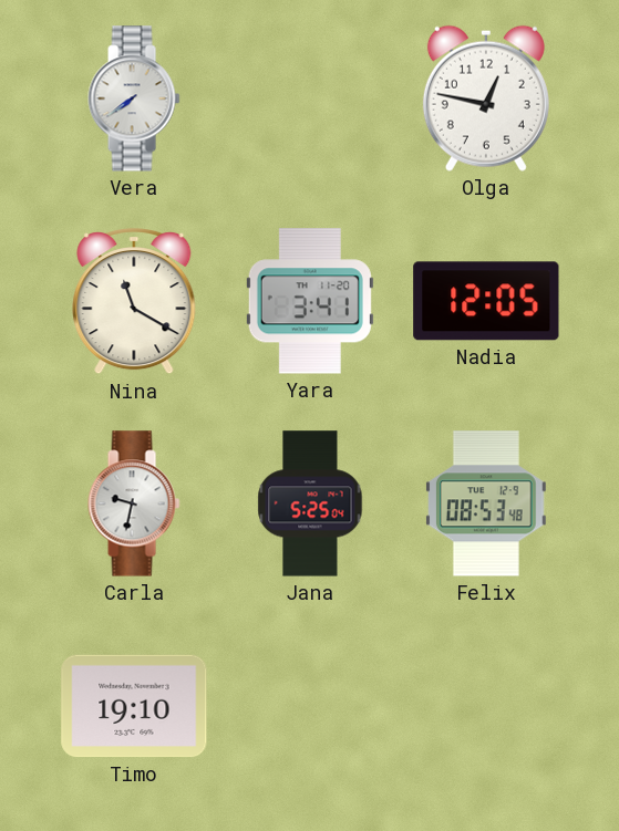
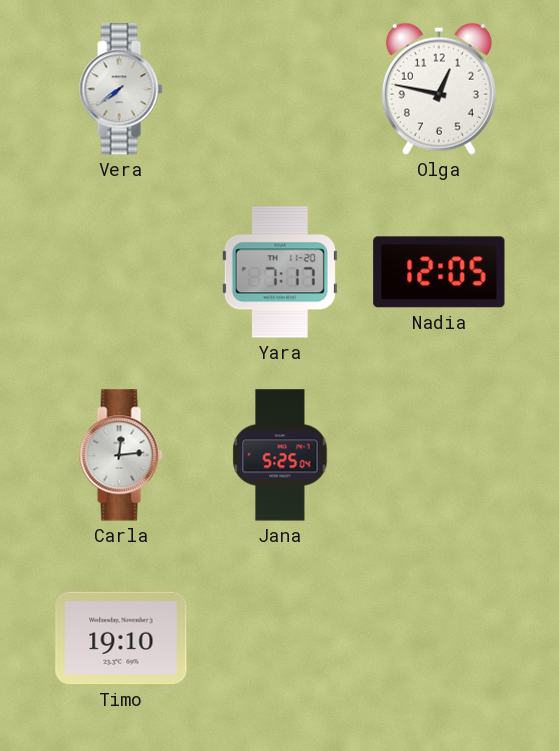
Nina: 11:20 -> none (134, 301)
Yara: 3:41 -> 7:17 (280, 272)
Carla: 9:32 -> 12:14 (121, 455)
Felix: 08:53 -> none (486, 503)
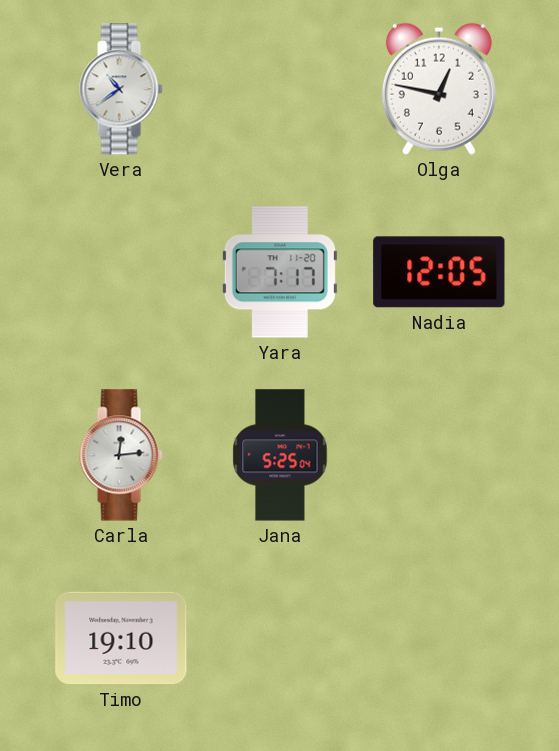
Vera: 7:39 -> 10:39 (121, 89)
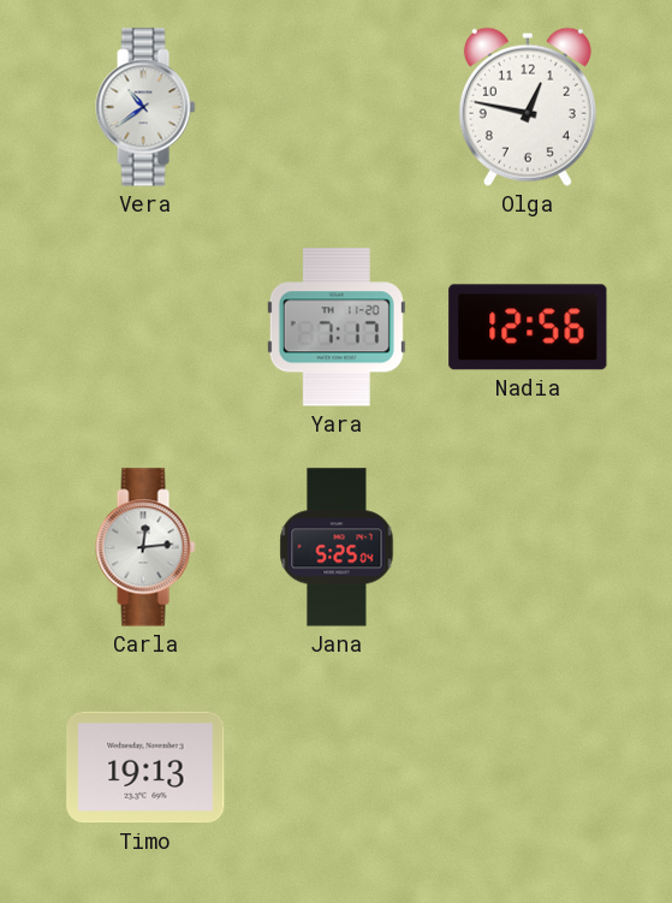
Nadia: 12:05 -> 12:56 (528, 327)
Timo: 19:10 -> 19:13 (145, 767)
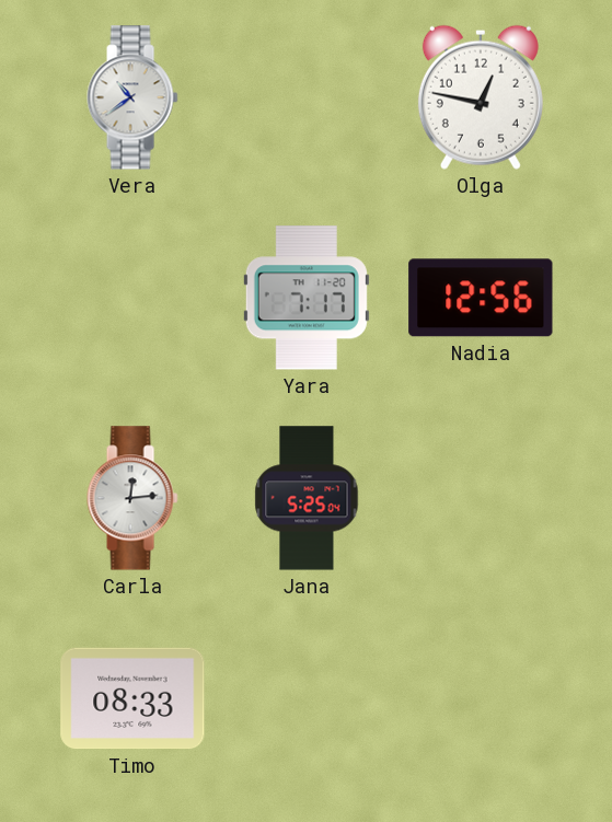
Timo: 19:13 -> 08:33 (132, 698)
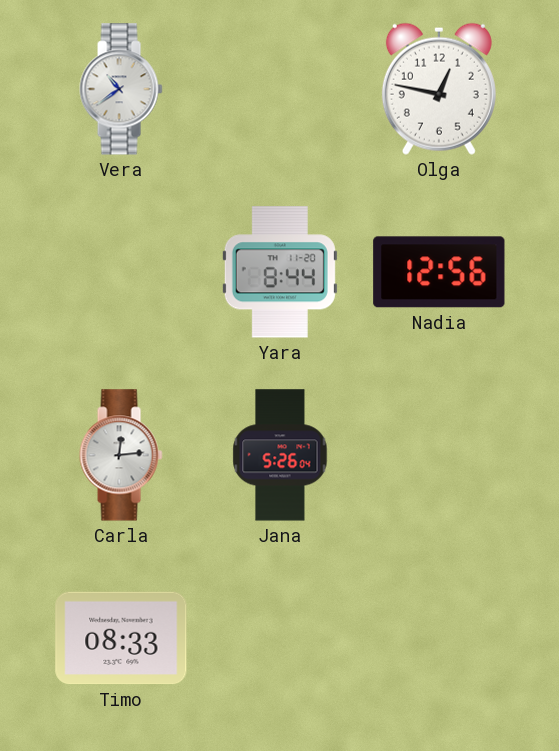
Yara: 7:17 -> 8:44 (280, 272)
Jana: 5:25 -> 5:26 (280, 455)
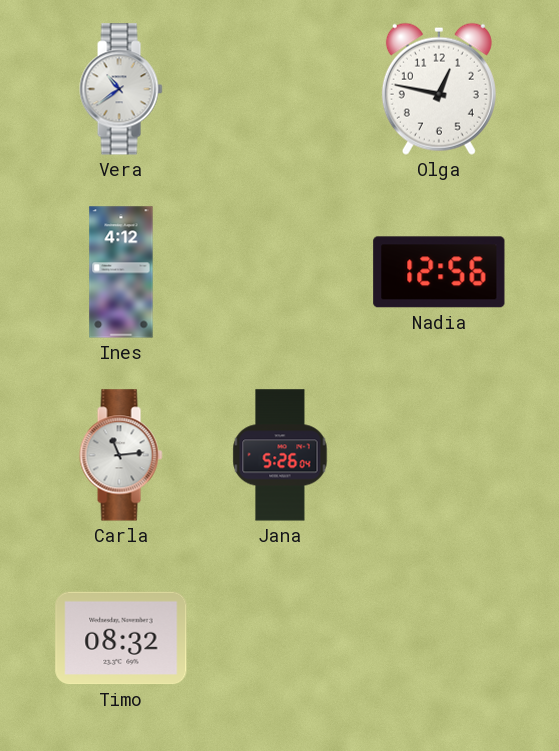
Ines: none -> 4:12 (121, 272)
Yara: 8:44 -> none (280, 272)
Carla: 12:14 -> 11:14 (121, 455)
Timo: 08:33 -> 08:32 (121, 638)
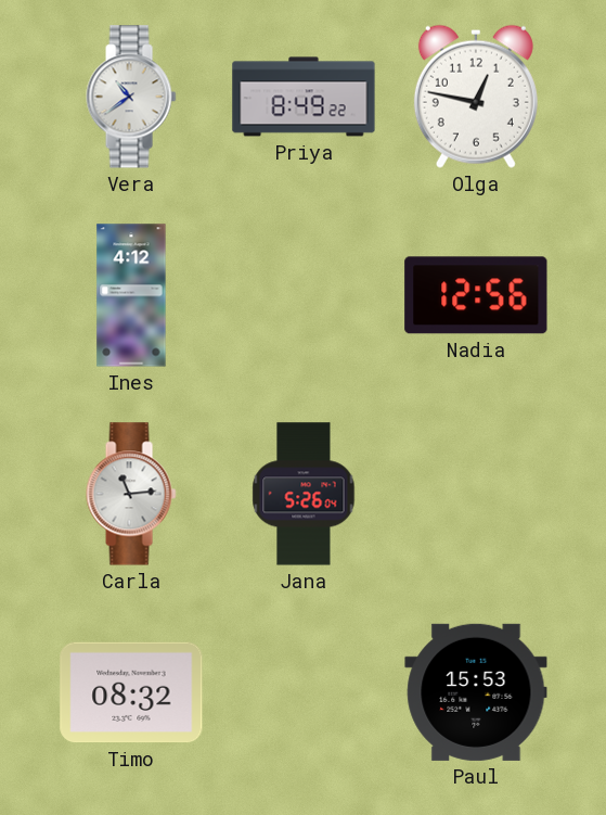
Priya: none -> 8:49 (304, 97)
Paul: none -> 15:53 (476, 692)
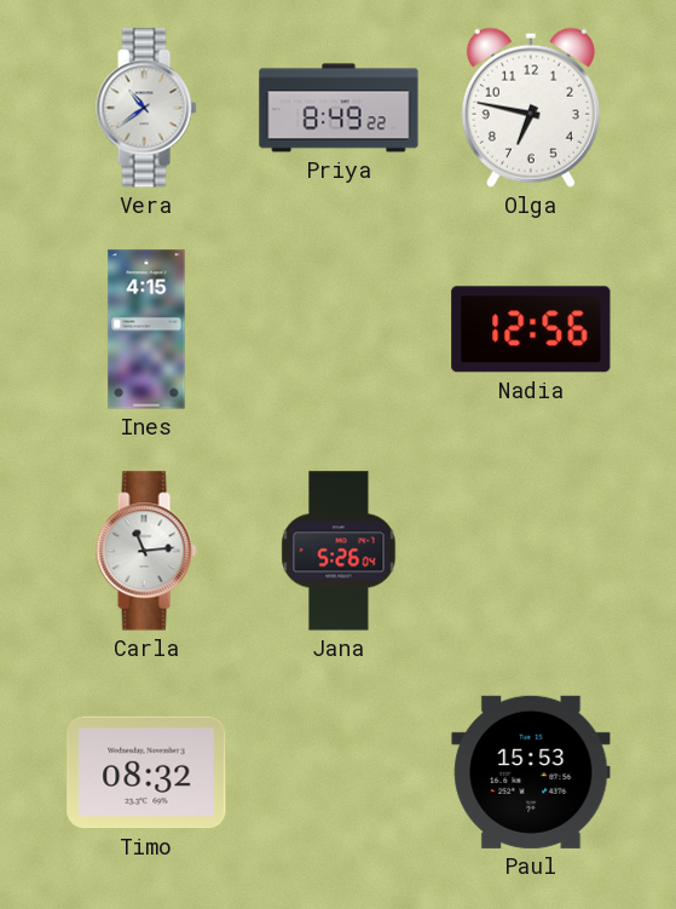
Olga: 12:47 -> 6:47 (531, 108)
Ines: 4:12 -> 4:15 (146, 329)
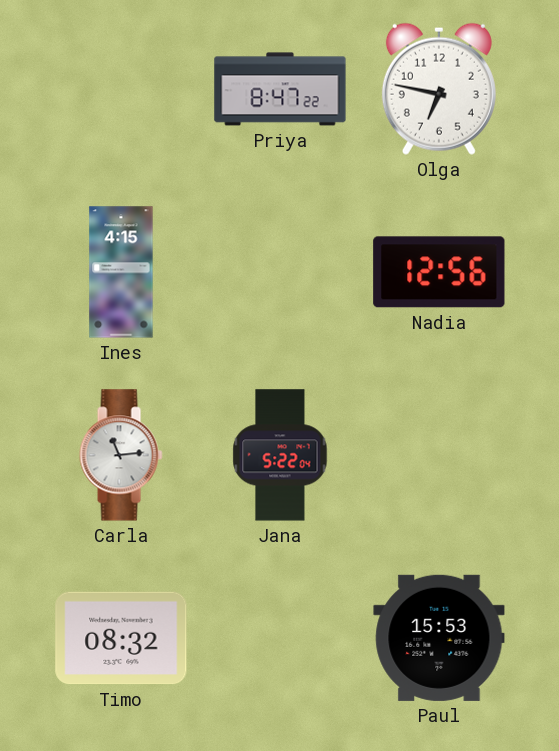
Vera: 10:39 -> none (146, 108)
Priya: 8:49 -> 8:47 (280, 89)
Jana: 5:26 -> 5:22 (280, 455)
